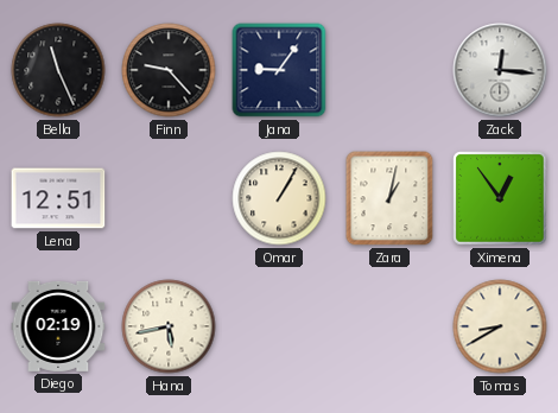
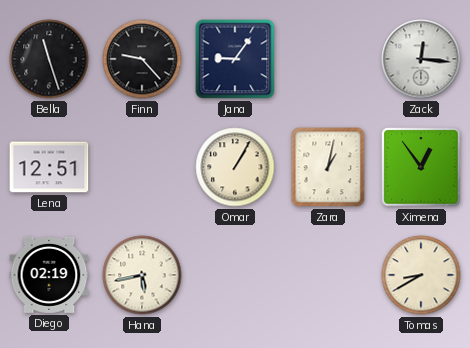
Bella: 11:26 -> 11:27 (49, 59)
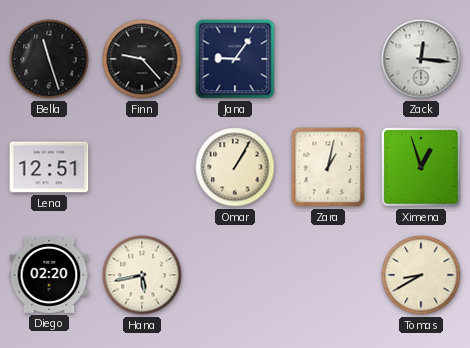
Ximena: 12:54 -> 12:57 (421, 167)
Diego: 02:19 -> 02:20 (49, 275)
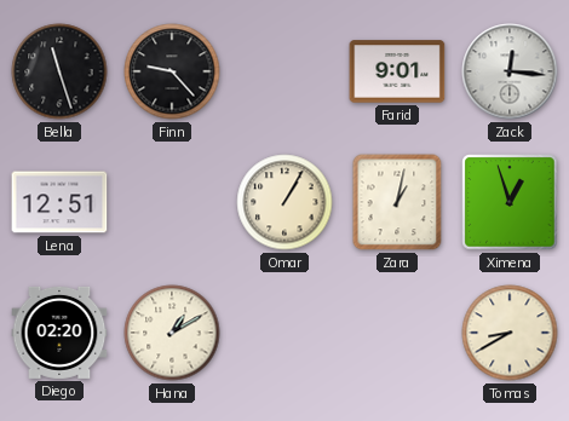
Jana: 9:06 -> none (235, 59)
Farid: none -> 9:01 (397, 71)
Hana: 5:43 -> 1:10 (172, 333)
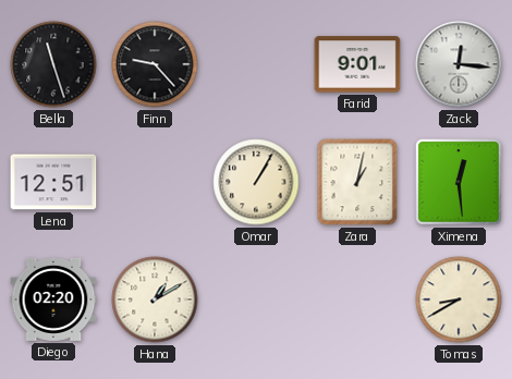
Ximena: 12:57 -> 12:29 (459, 182)
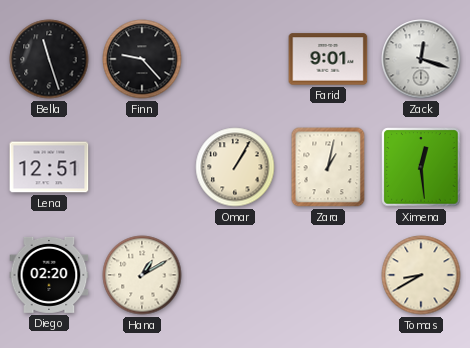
Zack: 12:16 -> 12:18 (421, 59)
